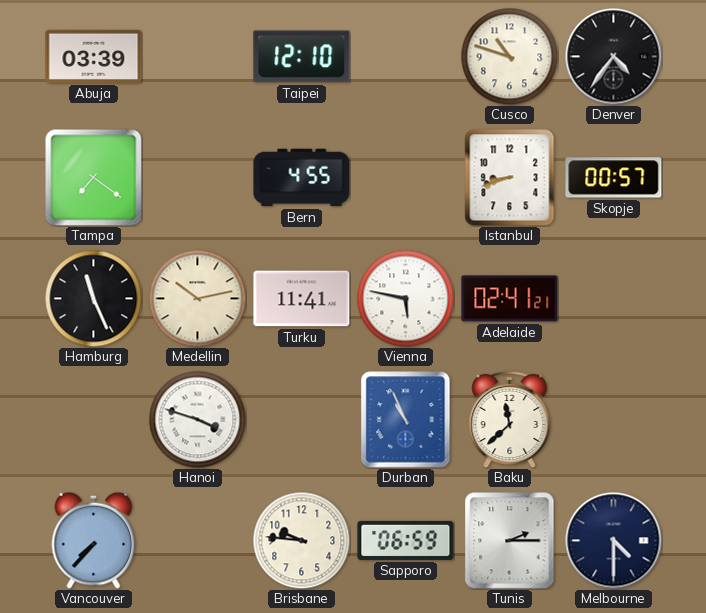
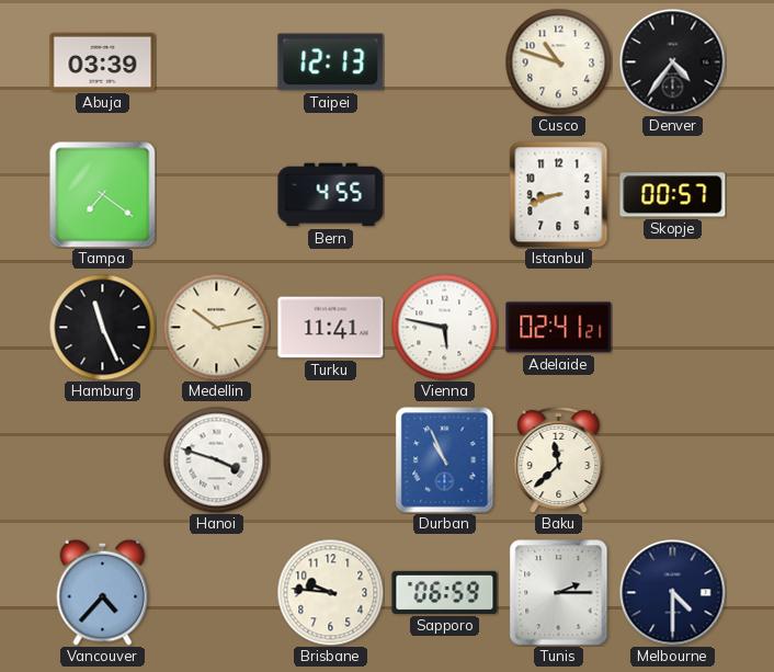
Taipei: 12:10 -> 12:13 (331, 62)
Vancouver: 7:37 -> 4:37 (103, 592)
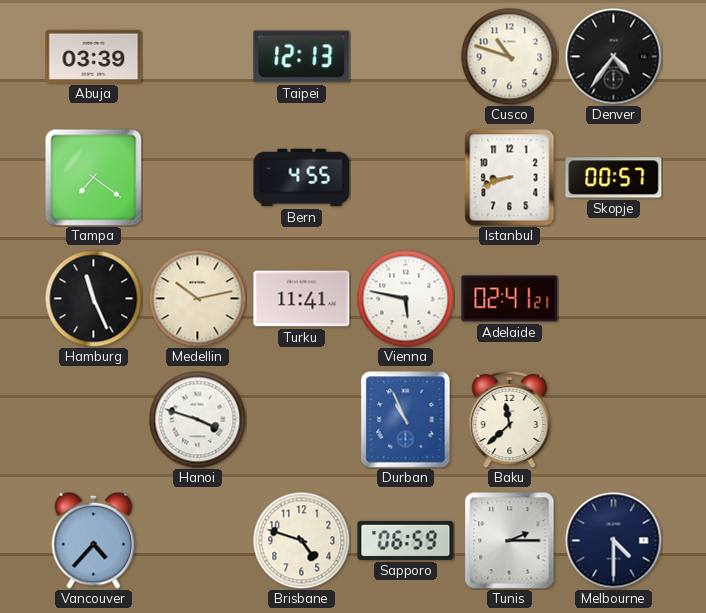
Brisbane: 9:46 -> 4:48 (301, 540)
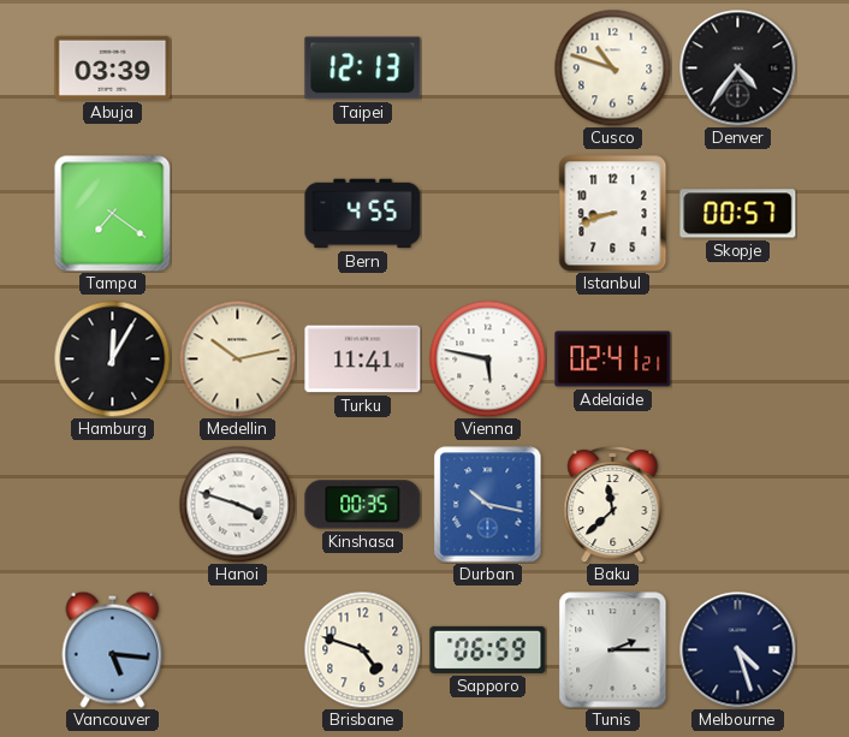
Hamburg: 11:26 -> 12:05 (112, 358)
Kinshasa: none -> 00:35 (363, 505)
Durban: 10:56 -> 10:17 (488, 505)
Vancouver: 4:37 -> 5:16 (113, 649)
Melbourne: 4:30 -> 4:27 (738, 650)
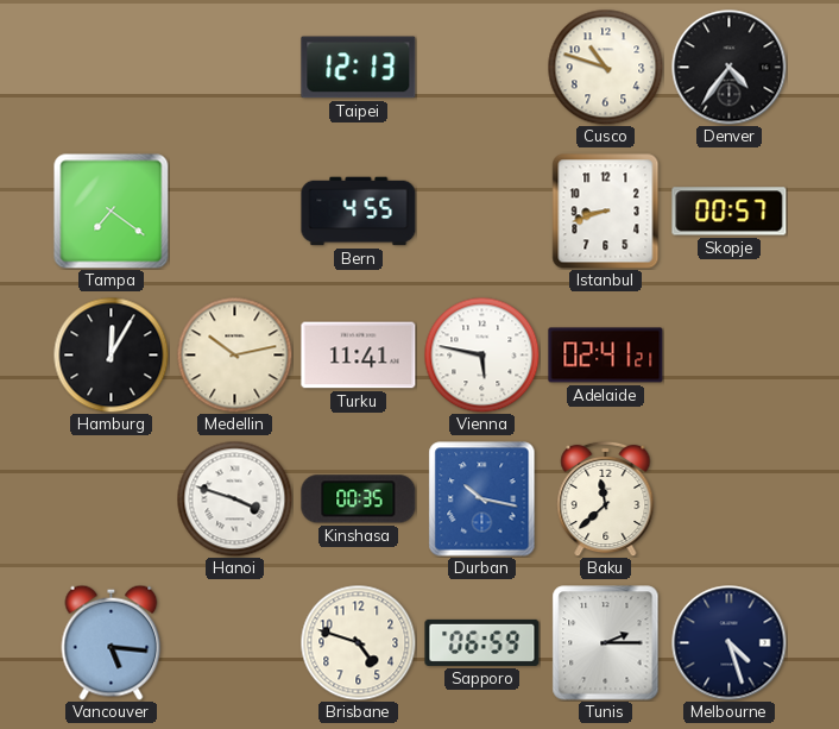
Abuja: 03:39 -> none (113, 67)
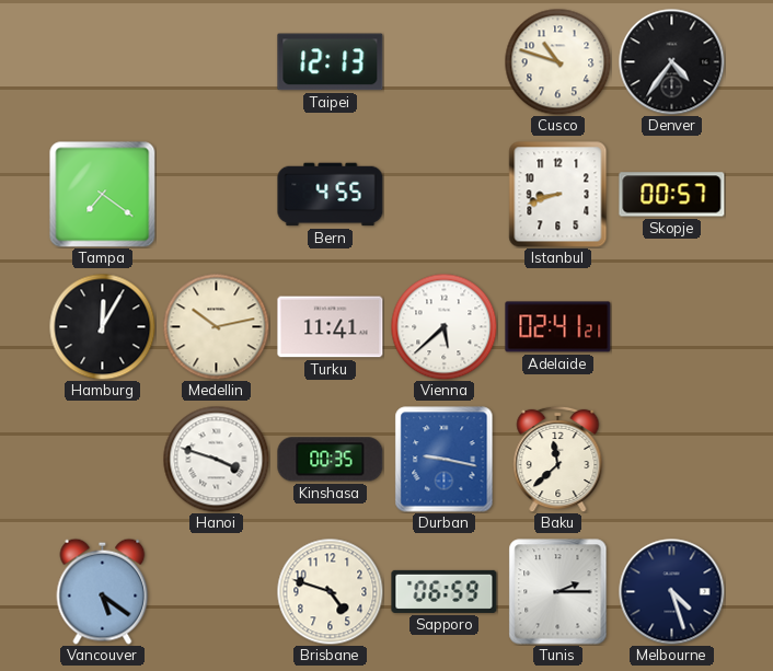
Vienna: 5:47 -> 5:38 (443, 326)
Durban: 10:17 -> 9:17 (445, 460)
Vancouver: 5:16 -> 5:21 (103, 591)
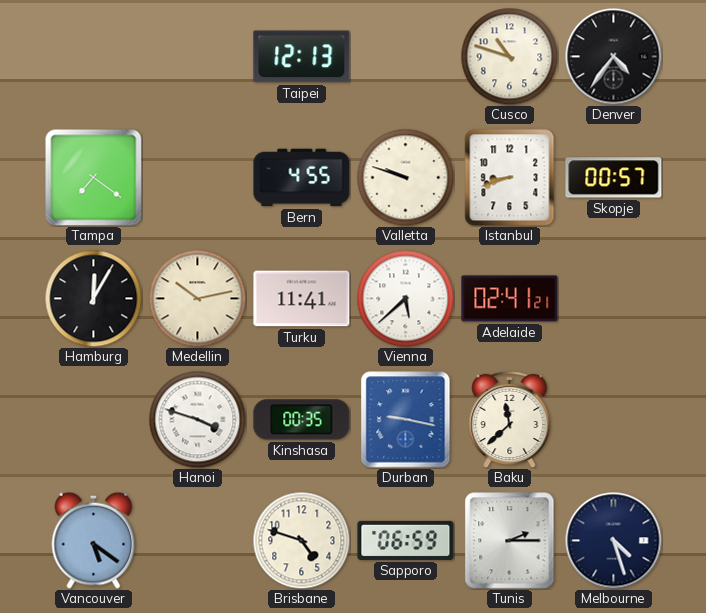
Valletta: none -> 9:48 (405, 177)
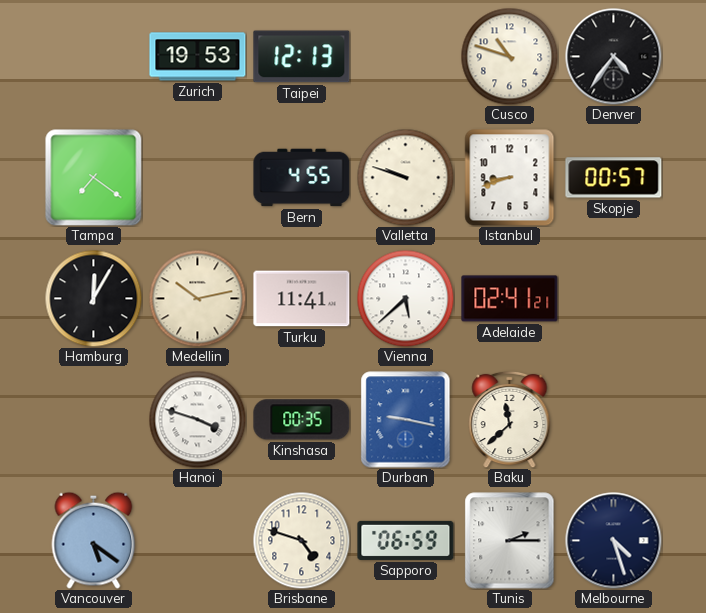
Zurich: none -> 19:53 (198, 57)
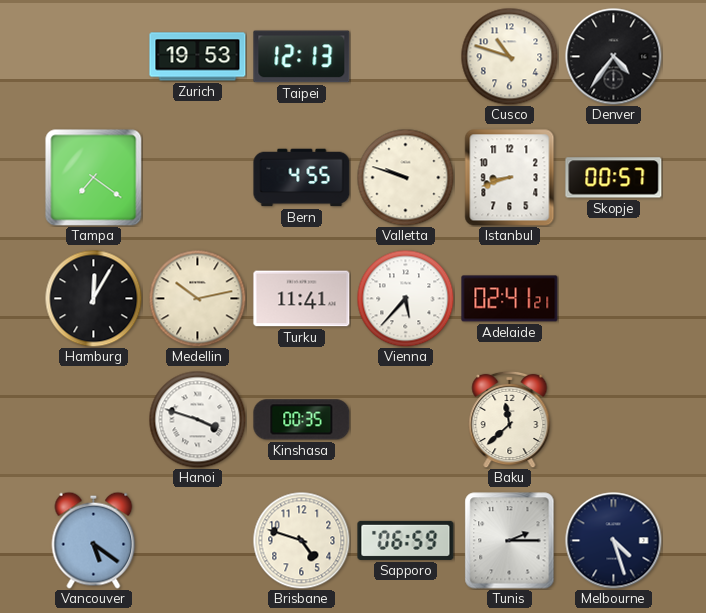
Vienna: 5:38 -> 5:37 (405, 298)
Durban: 9:17 -> none (406, 420)
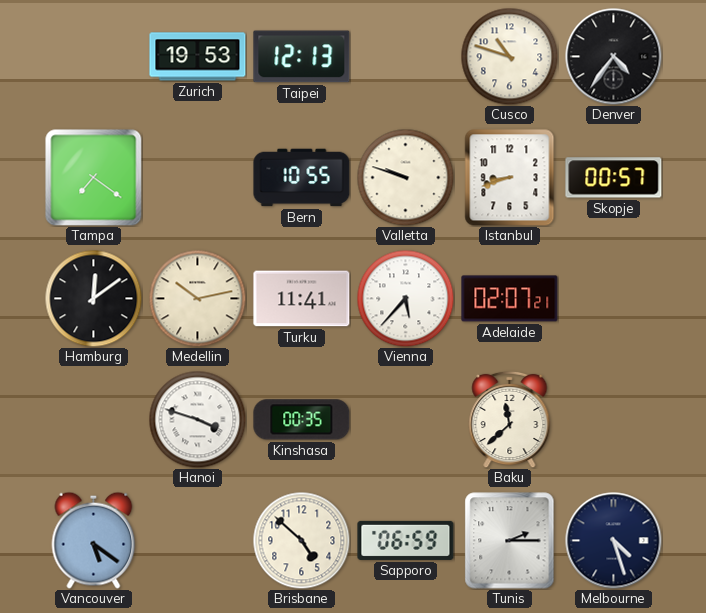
Bern: 4:55 -> 10:55 (302, 178)
Hamburg: 12:05 -> 12:09 (93, 298)
Adelaide: 02:41 -> 02:07 (510, 299)
Brisbane: 4:48 -> 4:52 (301, 540)
